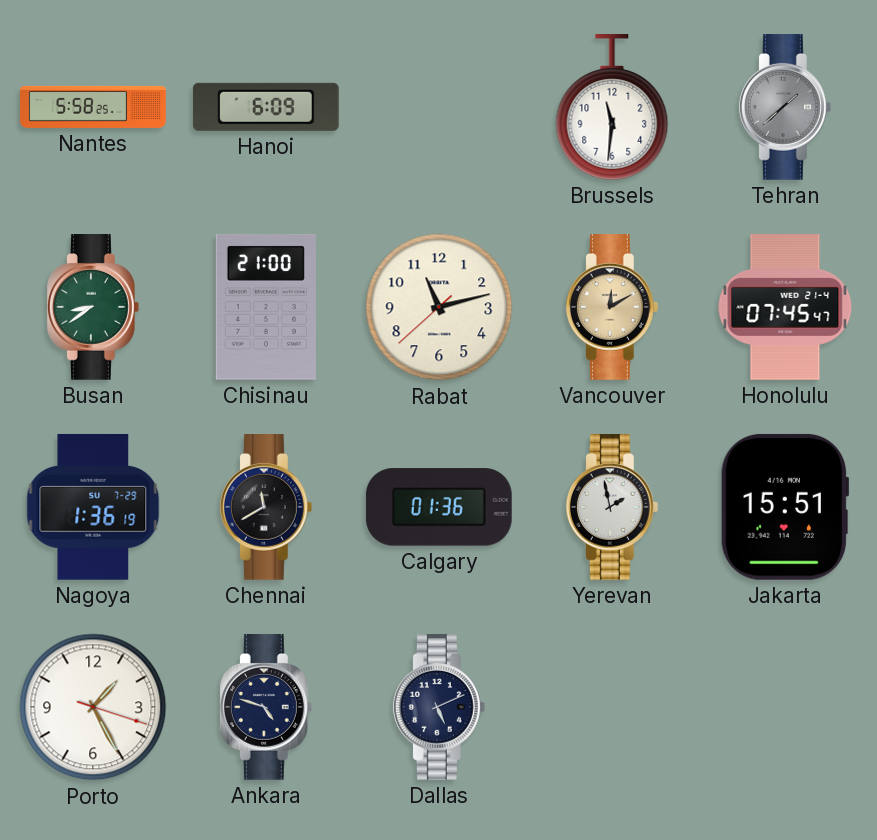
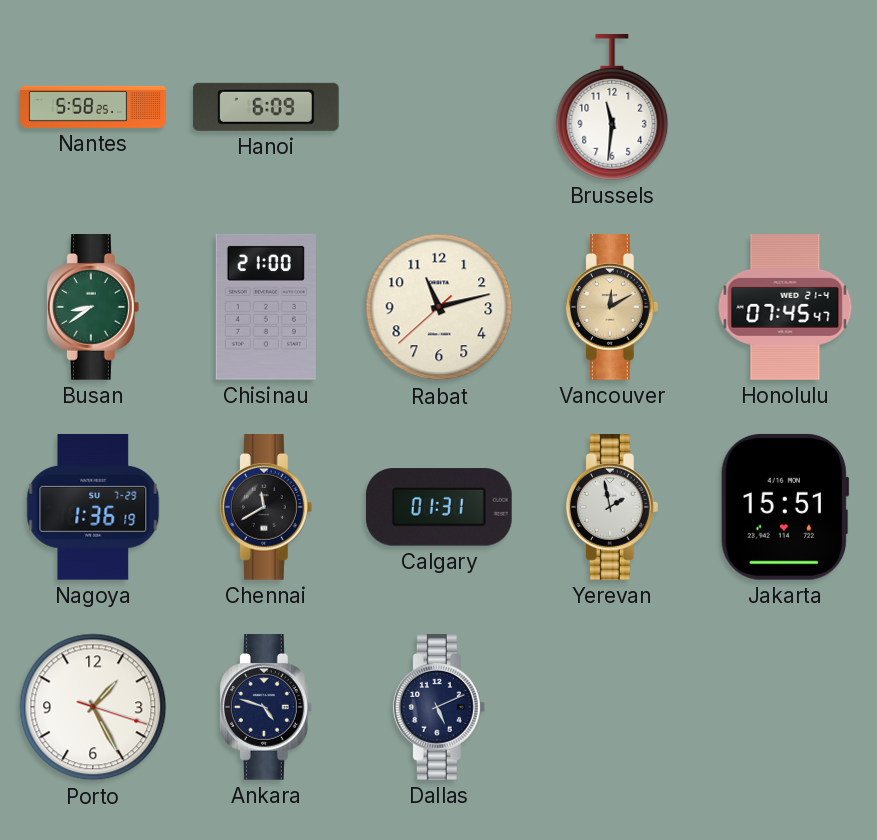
Tehran: 1:38 -> none (785, 108)
Calgary: 01:36 -> 01:31 (439, 507)
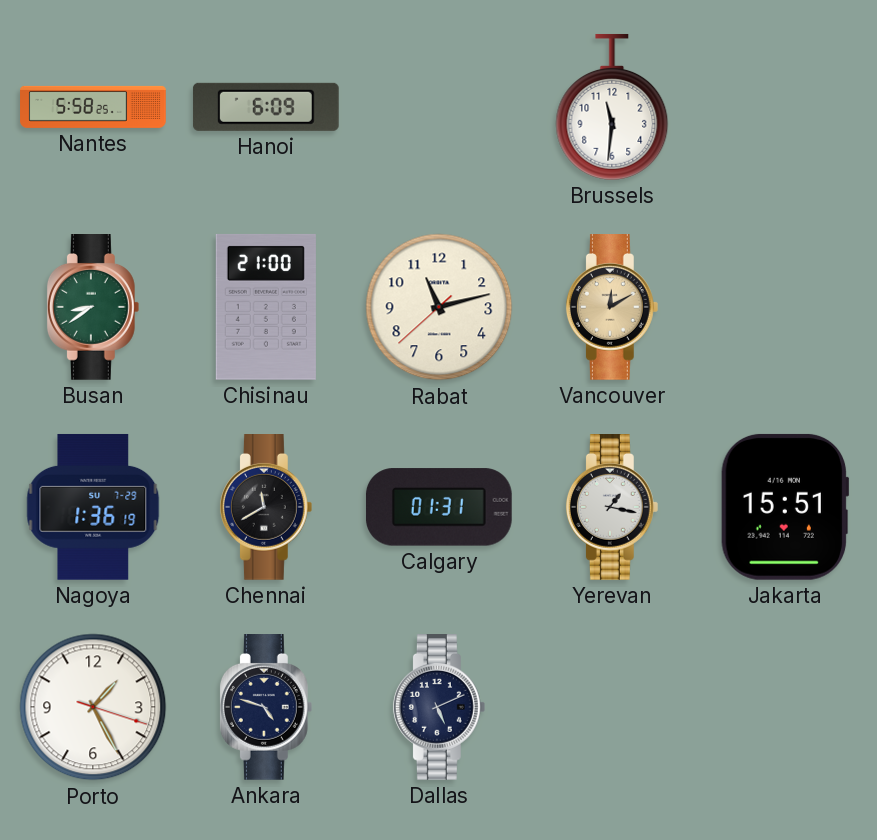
Honolulu: 07:45 -> none (785, 308)
Yerevan: 1:58 -> 1:17 (612, 508)
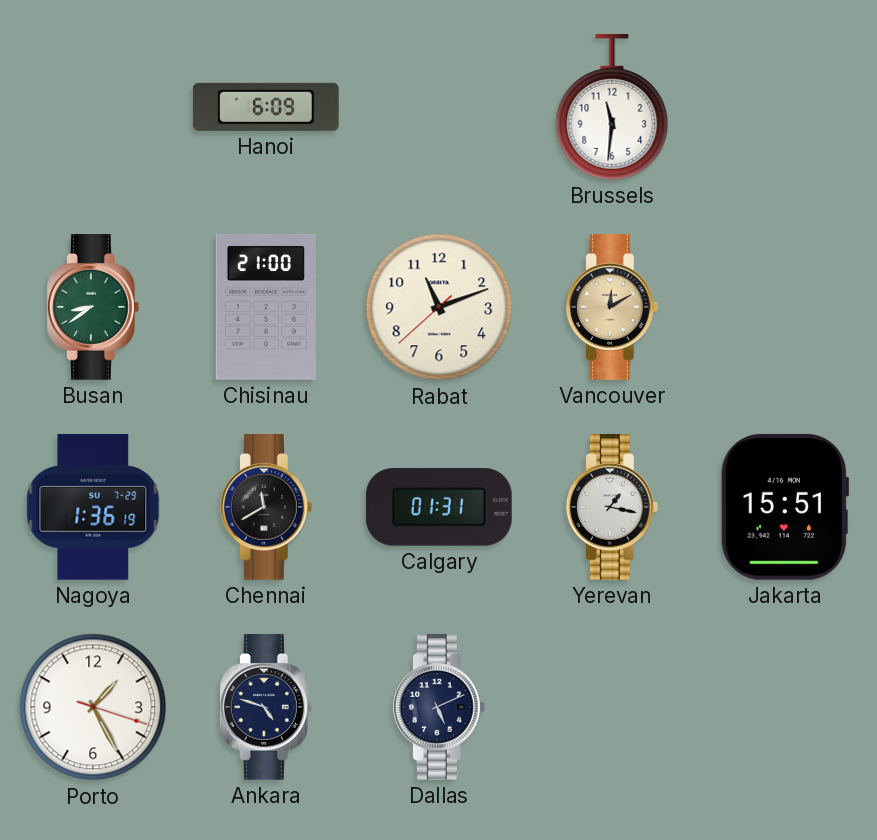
Nantes: 5:58 -> none (93, 107)
Rabat: 11:12 -> 11:11 (439, 307)
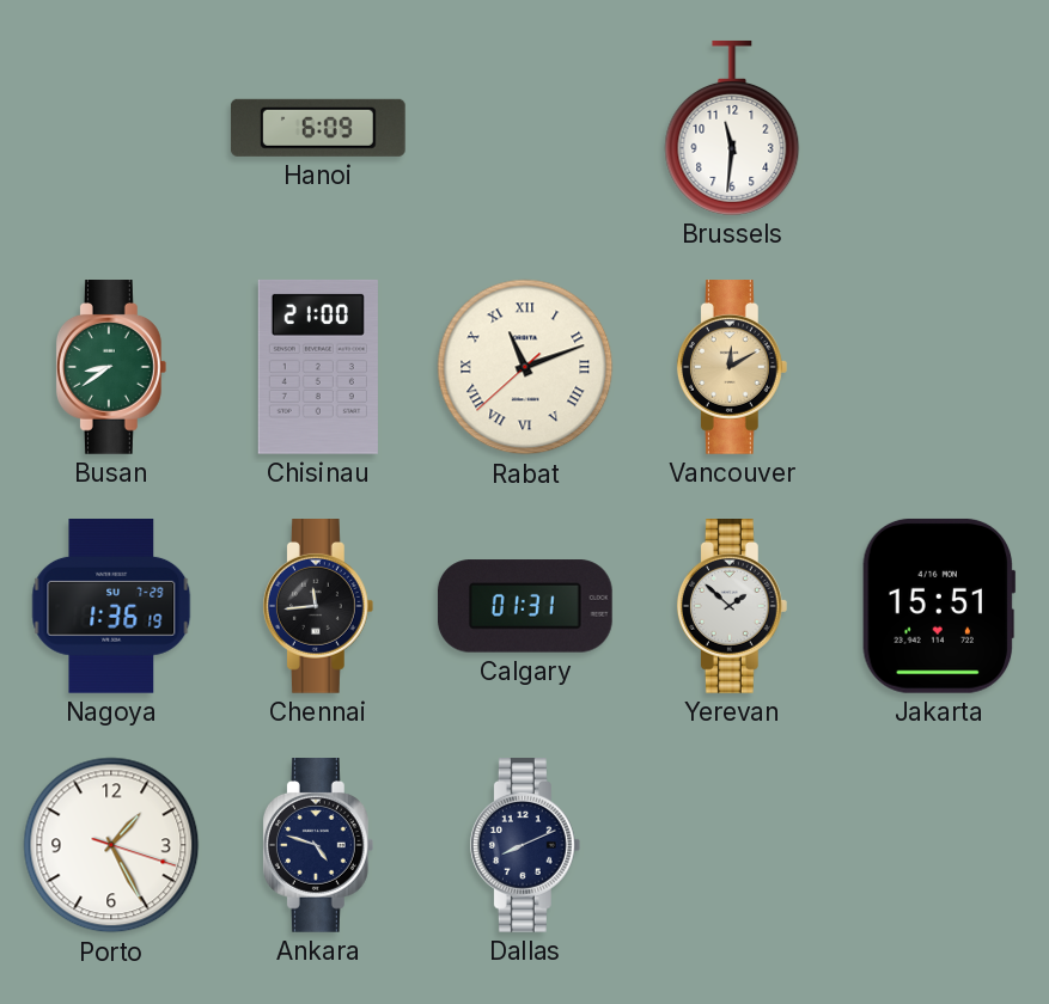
Rabat numerals: Arabic -> Roman (525, 367)
Chennai: 11:40 -> 11:44 (318, 607)
Yerevan: 1:17 -> 1:52 (732, 607)
Dallas: 5:11 -> 8:11 (525, 846)
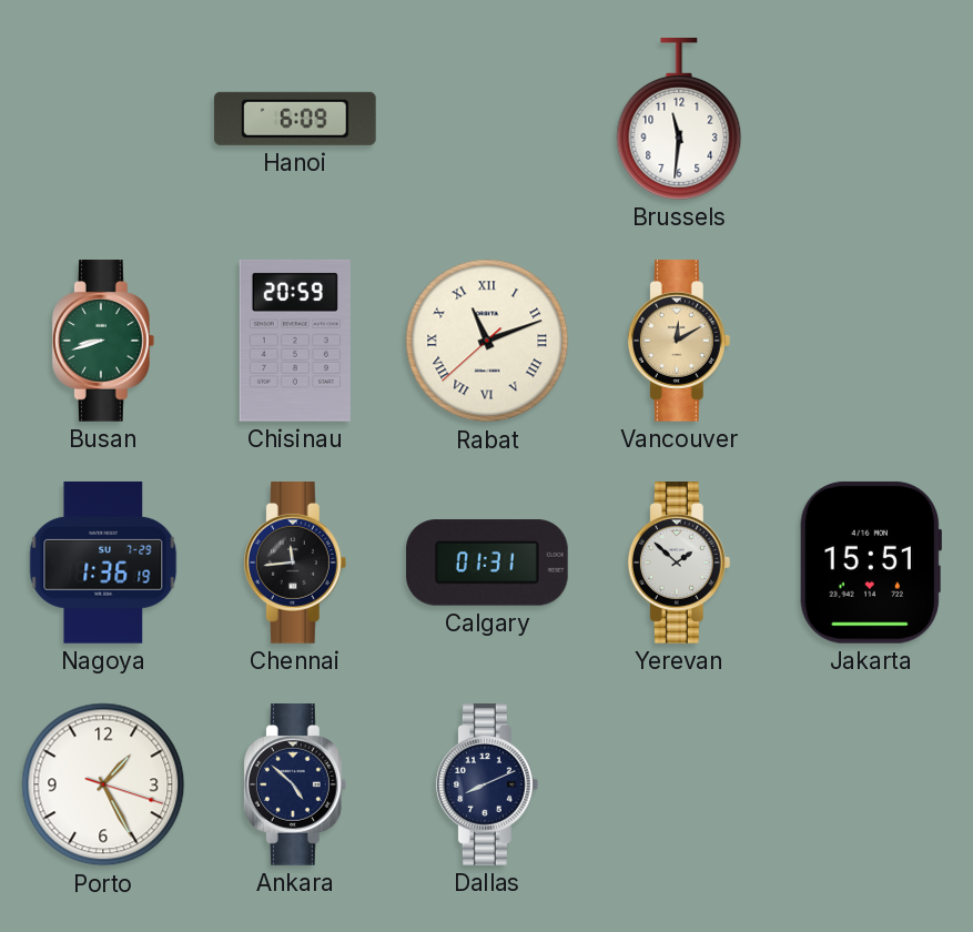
Busan: 8:39 -> 8:42 (103, 342)
Chisinau: 21:00 -> 20:59 (295, 341)
Ankara: 4:48 -> 4:52 (295, 786)
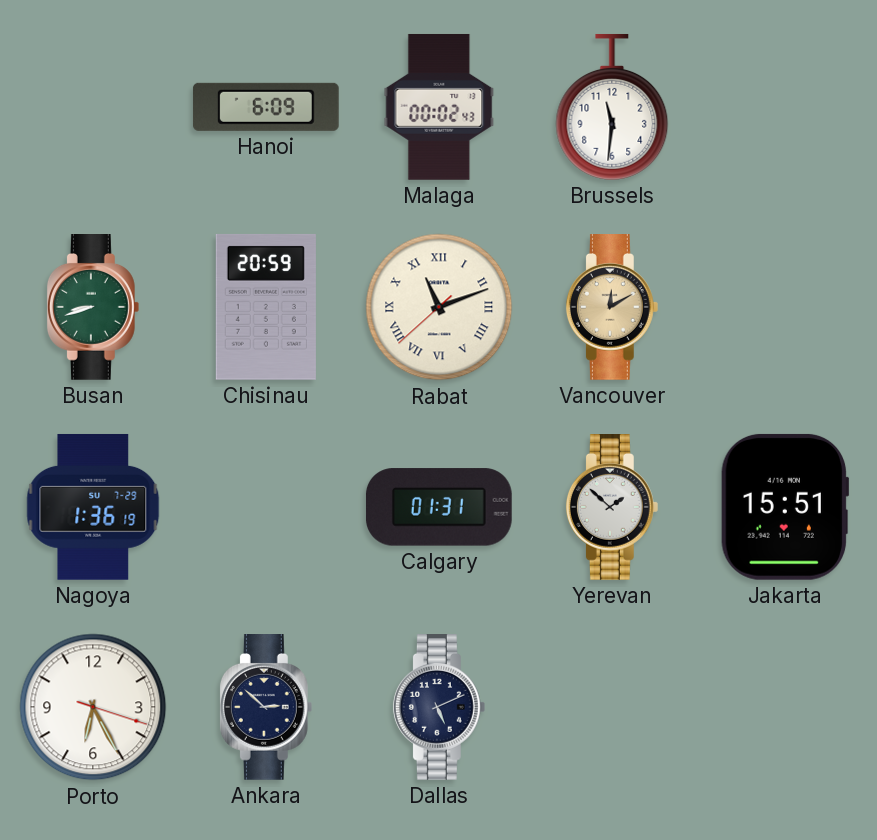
Malaga: none -> 00:02 (439, 107)
Chennai: 11:44 -> none (295, 564)
Porto: 1:25 -> 6:25 (93, 707)
Ankara: 4:52 -> 2:52 (266, 708)
Dallas: 8:11 -> 5:11 (439, 708)
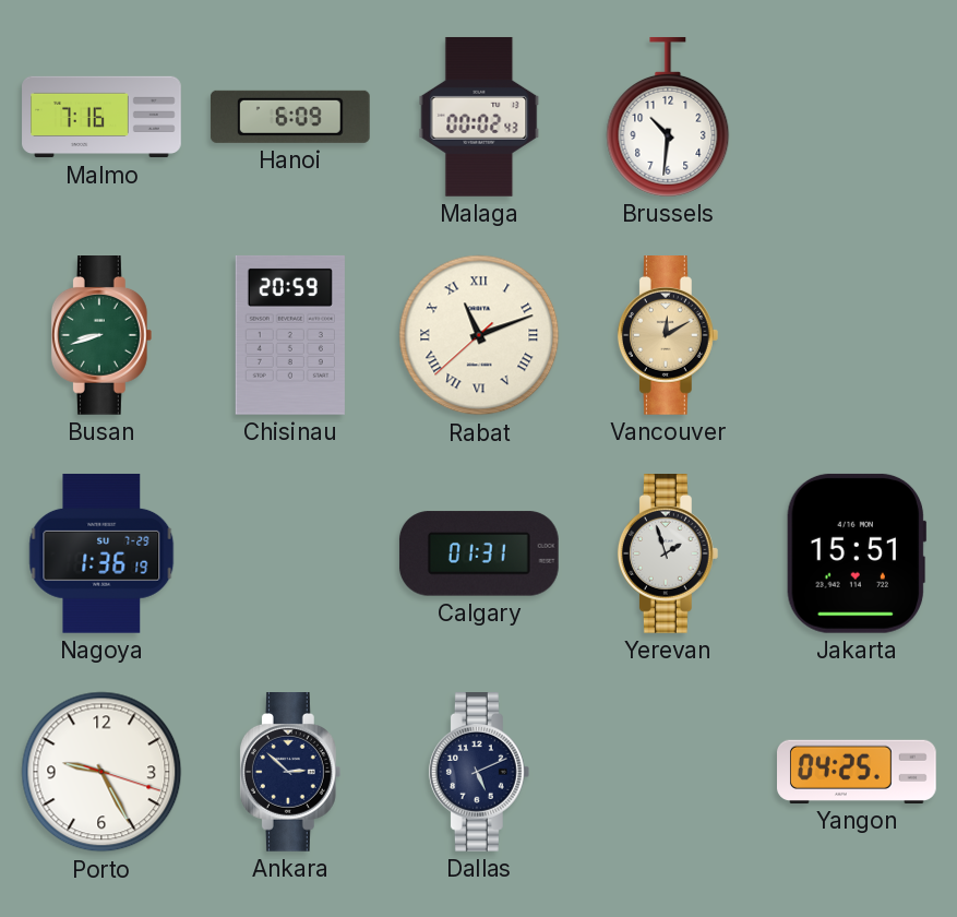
Malmo: none -> 7:16 (101, 117)
Brussels: 11:31 -> 10:31 (668, 117)
Yerevan: 1:52 -> 1:57 (668, 555)
Porto: 6:25 -> 9:25 (101, 772)
Yangon: none -> 04:25 (858, 772)
